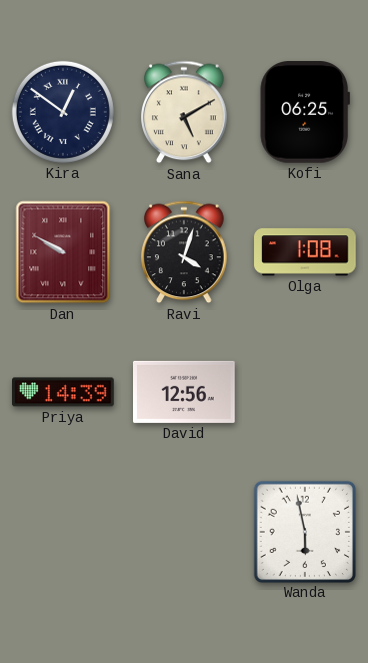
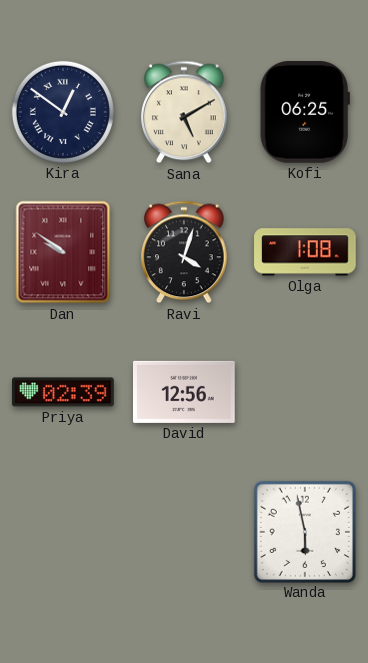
Dan: 9:50 -> 9:51 (63, 252)
Priya: 14:39 -> 02:39 (64, 392)
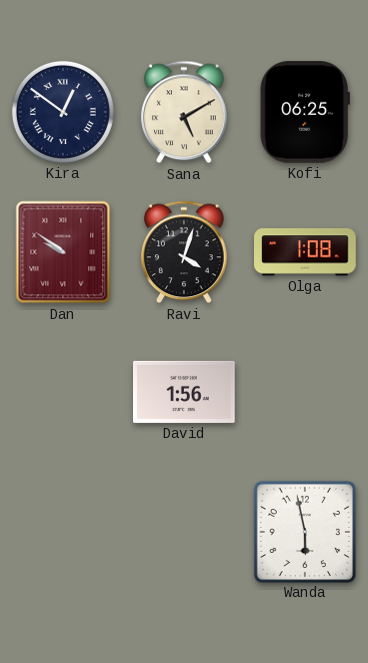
Priya: 02:39 -> none (64, 392)
David: 12:56 -> 1:56 (185, 392)
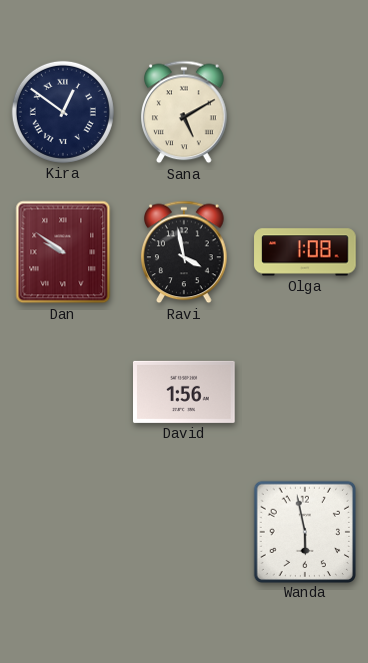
Kofi: 06:25 -> none (305, 113)
Ravi: 4:03 -> 3:58 (184, 252)
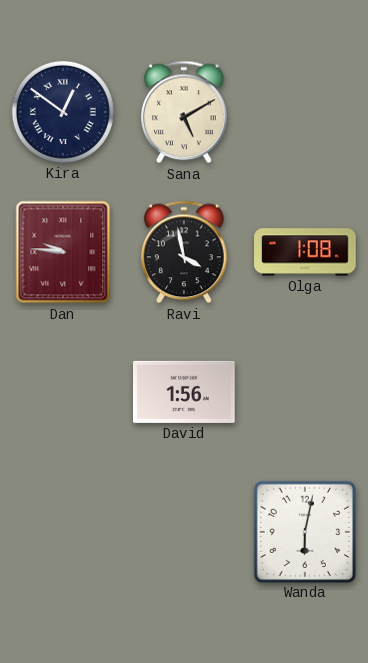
Dan: 9:51 -> 9:46 (63, 252)
Wanda: 5:58 -> 6:02 (304, 531)
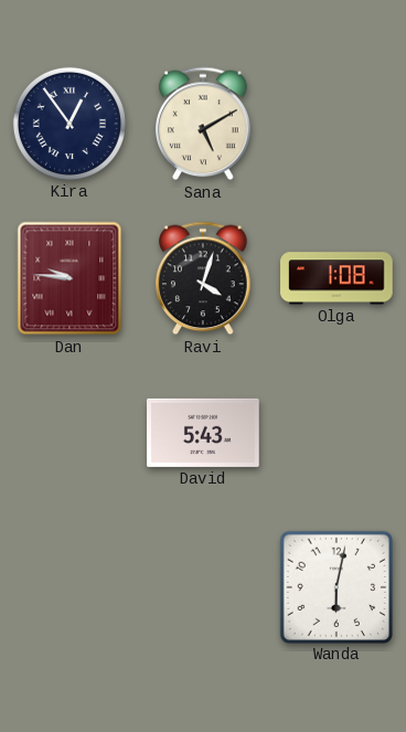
Kira: 12:51 -> 12:54 (70, 124)
Ravi: 3:58 -> 4:03 (203, 278)
David: 1:56 -> 5:43 (204, 433)
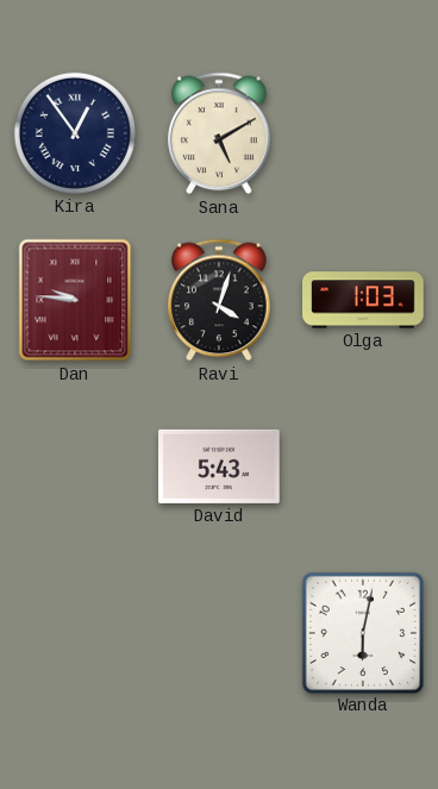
Olga: 1:08 -> 1:03 (363, 300)
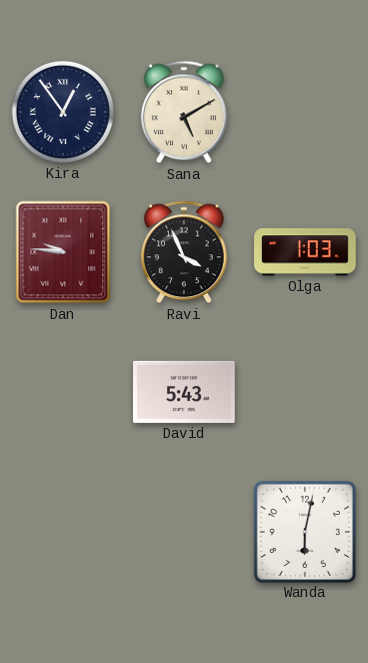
Ravi: 4:03 -> 3:56 (184, 252)
